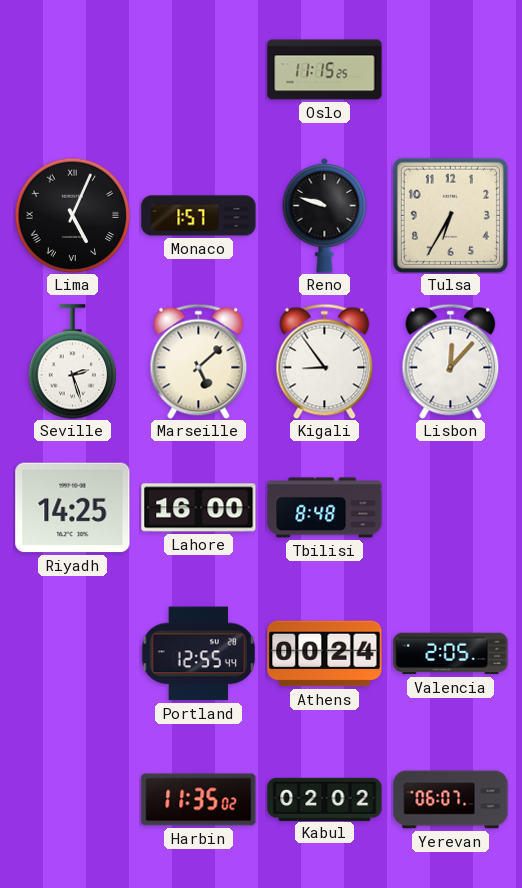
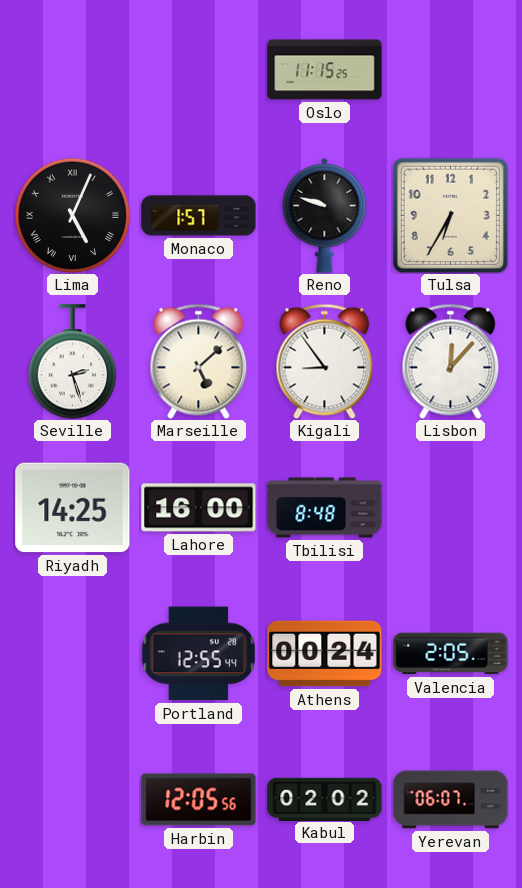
Harbin: 11:35 -> 12:05 (199, 800)
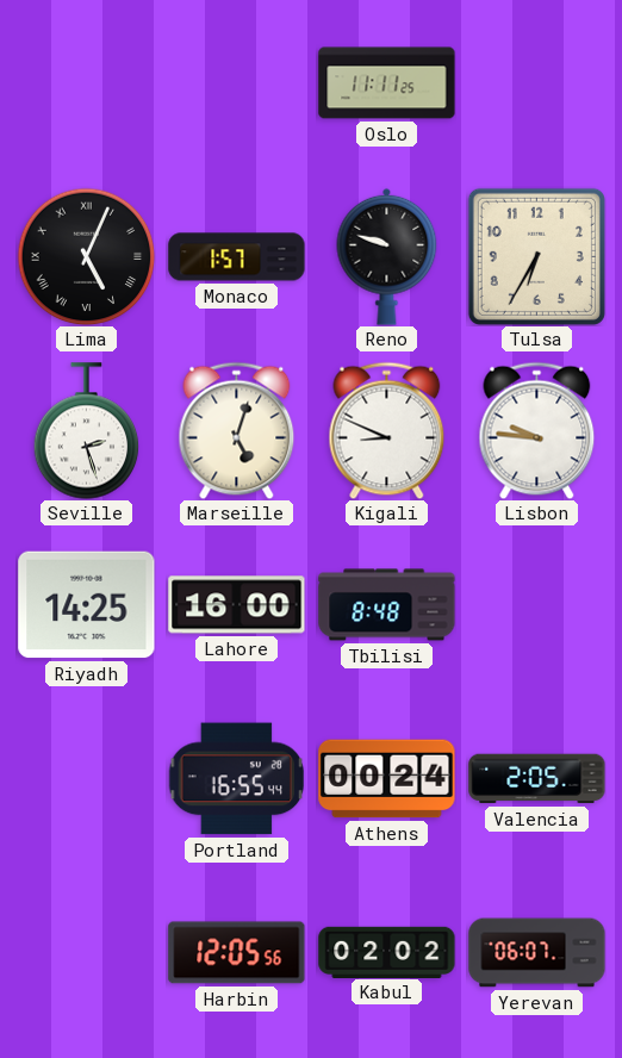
Oslo: 11:15 -> 11:11 (387, 83)
Marseille: 5:08 -> 5:03 (237, 430)
Kigali: 8:54 -> 8:49 (387, 430)
Lisbon: 12:07 -> 9:46 (537, 430)
Portland: 12:55 -> 16:55 (236, 779)
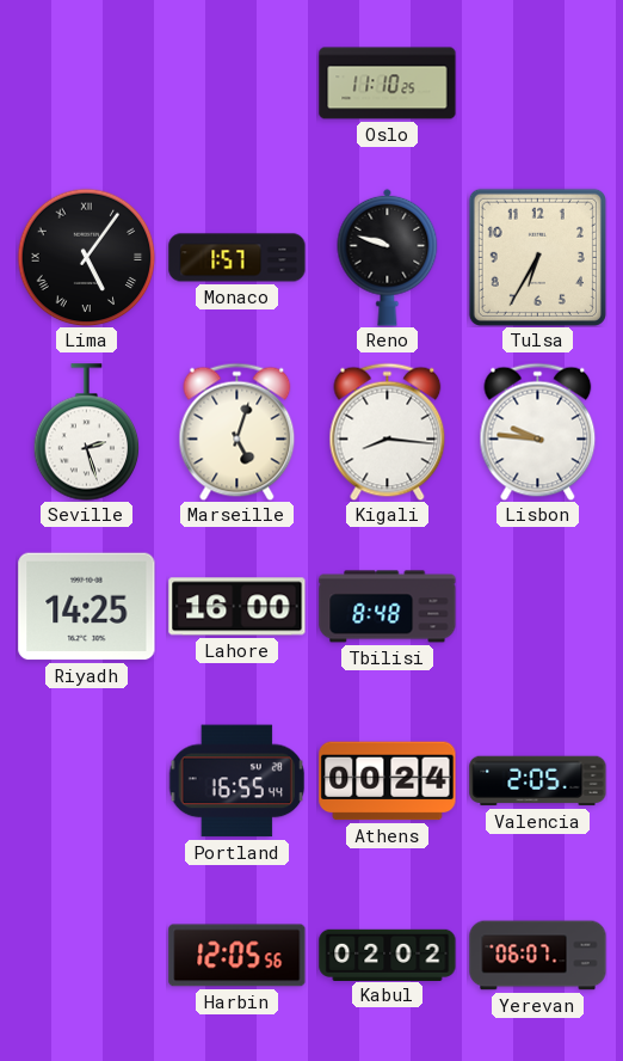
Oslo: 11:11 -> 11:10 (388, 84)
Lima: 5:04 -> 5:06 (86, 257)
Kigali: 8:49 -> 8:16 (388, 431)
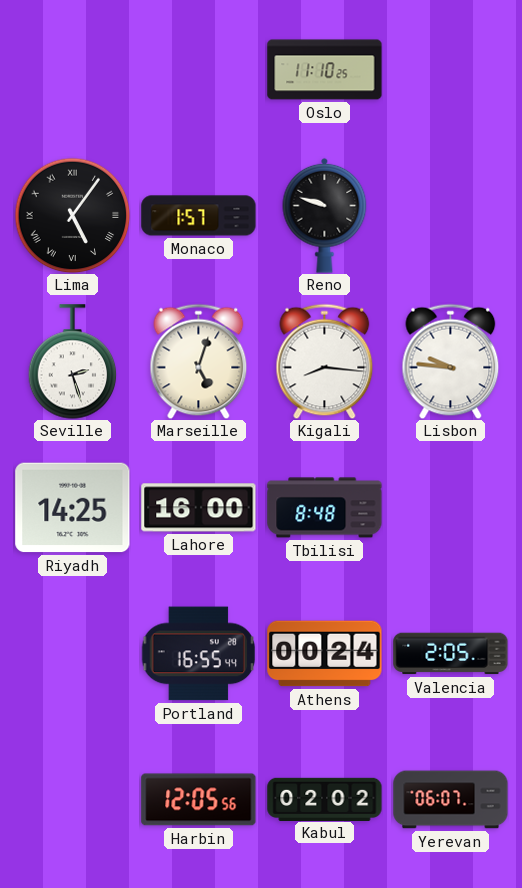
Tulsa: 6:35 -> none (537, 257)
